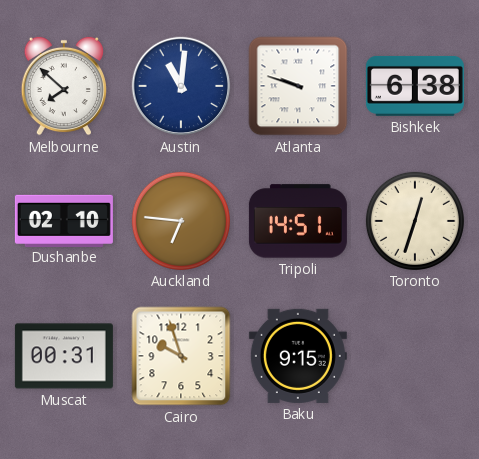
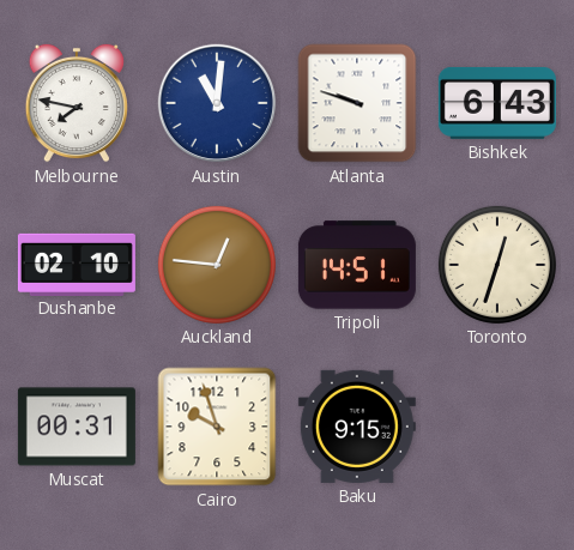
Melbourne: 7:52 -> 7:47 (77, 103)
Bishkek: 6:38 -> 6:43 (497, 103)
Auckland: 6:46 -> 12:46 (217, 265)
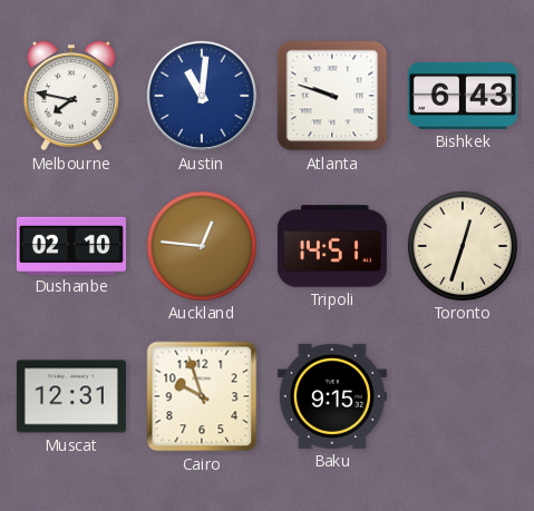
Muscat: 00:31 -> 12:31 (71, 396)
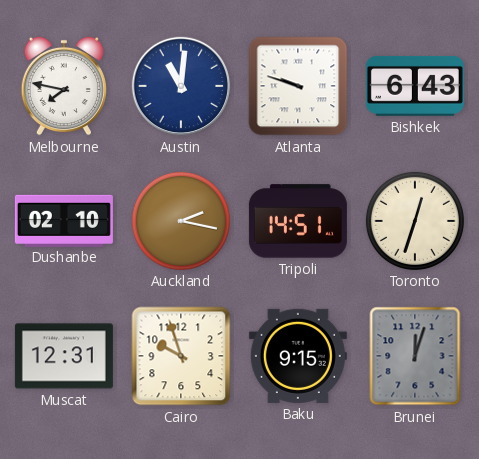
Auckland: 12:46 -> 2:17 (181, 221)
Brunei: none -> 12:03 (415, 356)
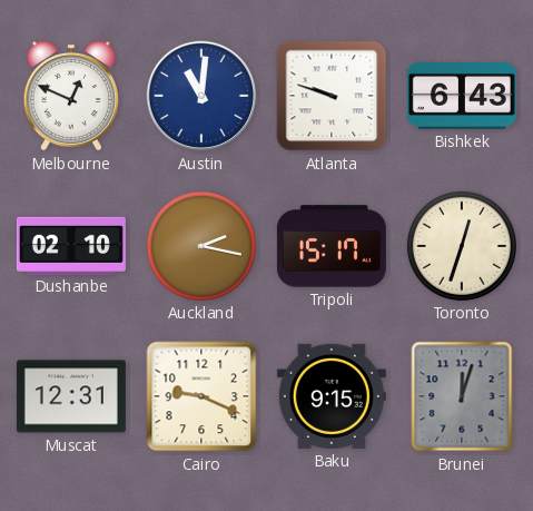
Melbourne: 7:47 -> 12:49 (71, 96)
Tripoli: 14:51 -> 15:17 (332, 246)
Cairo: 9:57 -> 9:19 (201, 396)
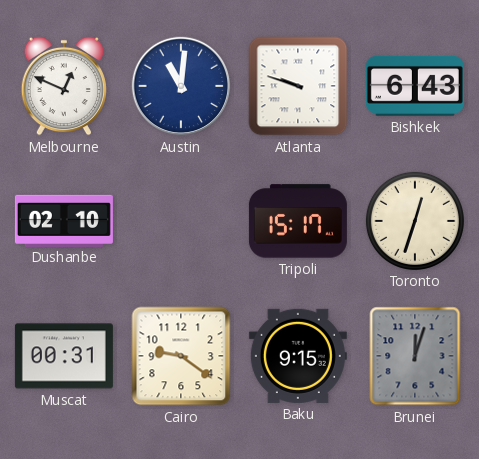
Auckland: 2:17 -> none (201, 246)
Muscat: 12:31 -> 00:31 (64, 356)
Cairo: 9:19 -> 9:21 (181, 356)
